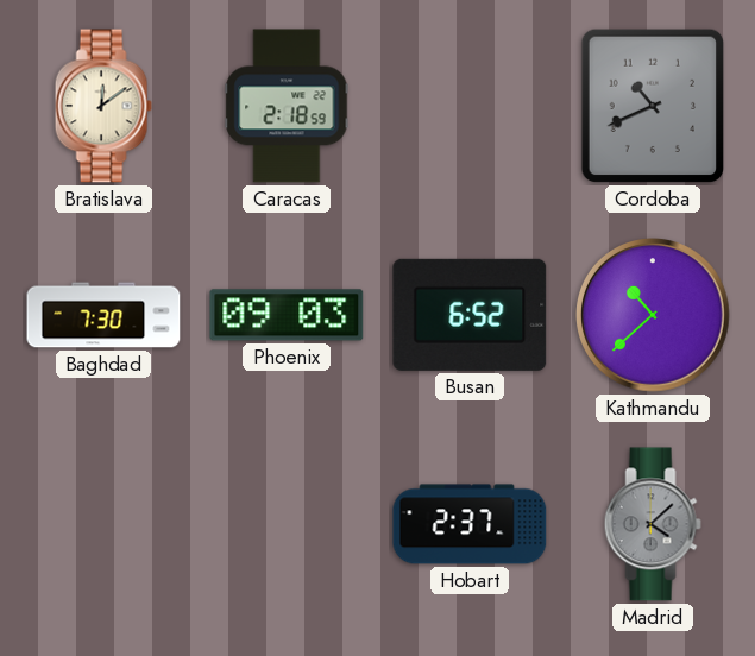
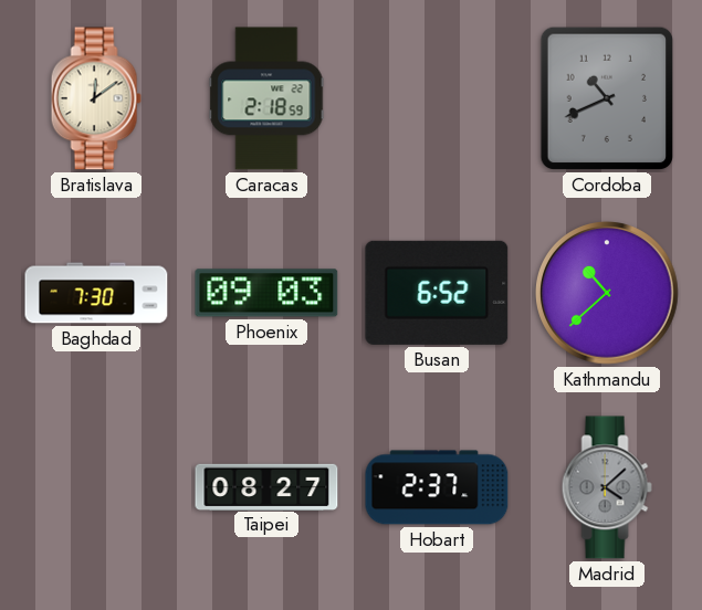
Taipei: none -> 08:27 (266, 486)
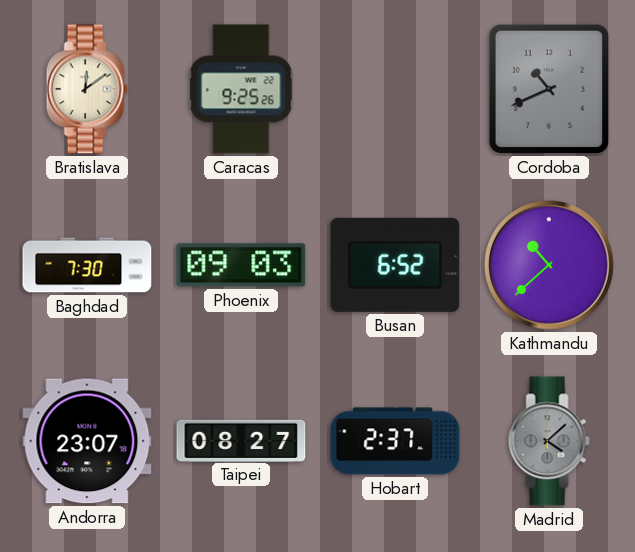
Caracas: 2:18 -> 9:25 (241, 89)
Andorra: none -> 23:07 (87, 441)
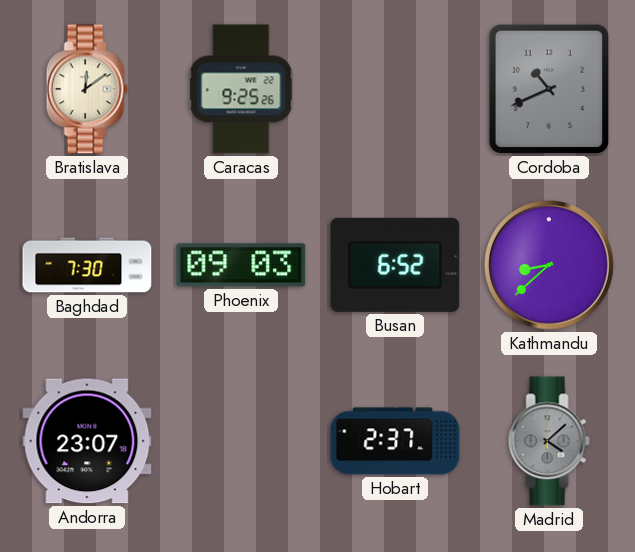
Kathmandu: 10:38 -> 8:38 (549, 265)
Taipei: 08:27 -> none (241, 440)
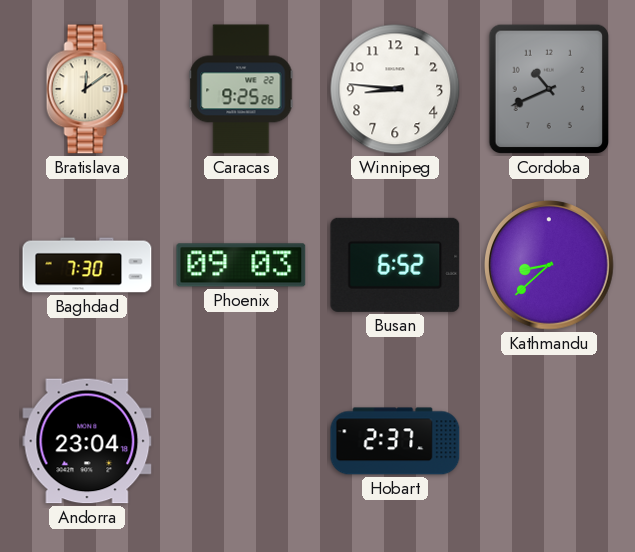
Winnipeg: none -> 8:46 (395, 89)
Andorra: 23:07 -> 23:04 (87, 441)
Madrid: 4:08 -> none (549, 441)
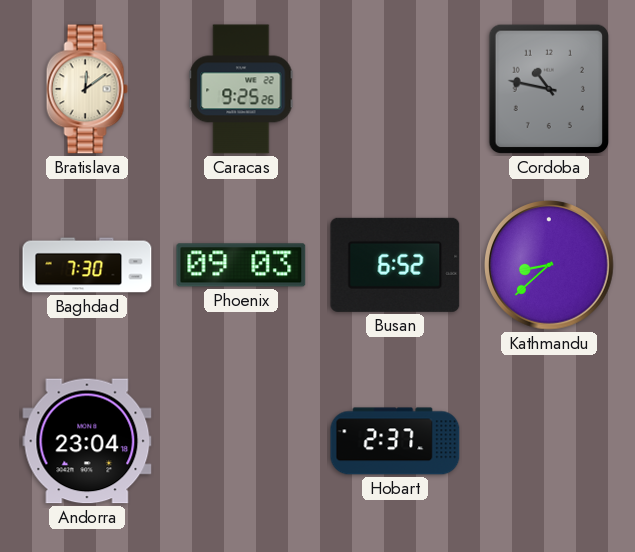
Winnipeg: 8:46 -> none (395, 89)
Cordoba: 10:41 -> 10:47 (549, 89)
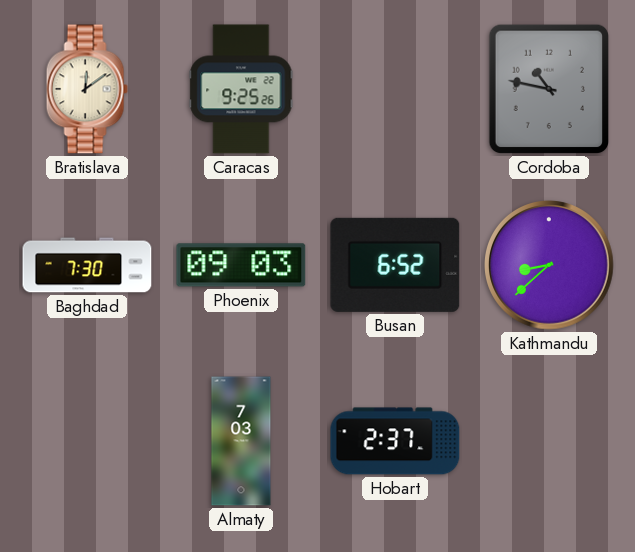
Andorra: 23:04 -> none (87, 441)
Almaty: none -> 7:03 (241, 441)
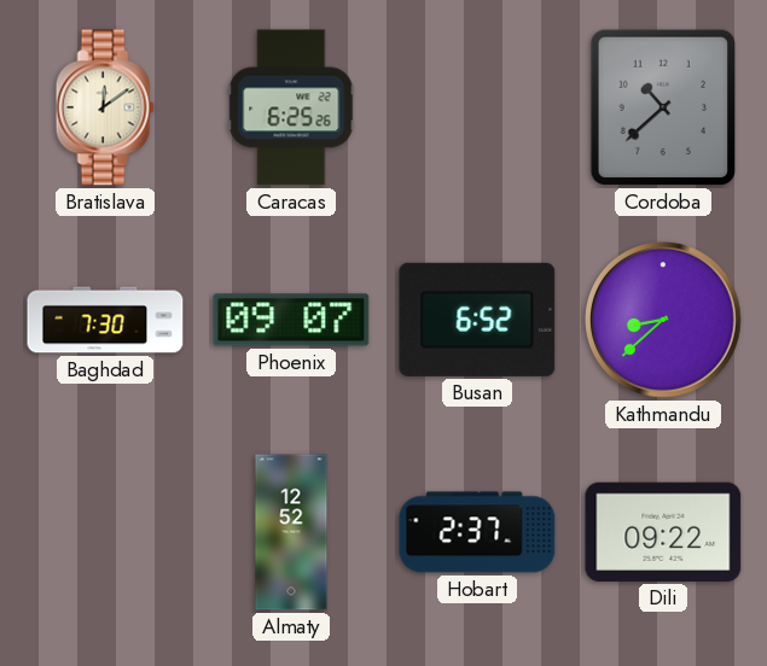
Caracas: 9:25 -> 6:25 (291, 107)
Cordoba: 10:47 -> 10:38 (663, 107)
Phoenix: 09:03 -> 09:07 (291, 320)
Almaty: 7:03 -> 12:52 (291, 532)
Dili: none -> 09:22 (663, 532)
